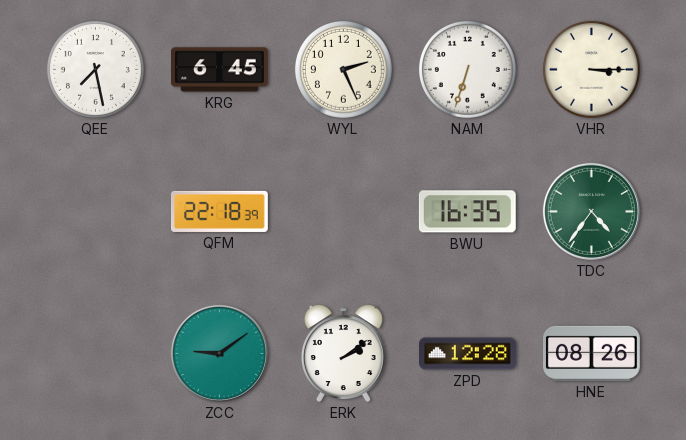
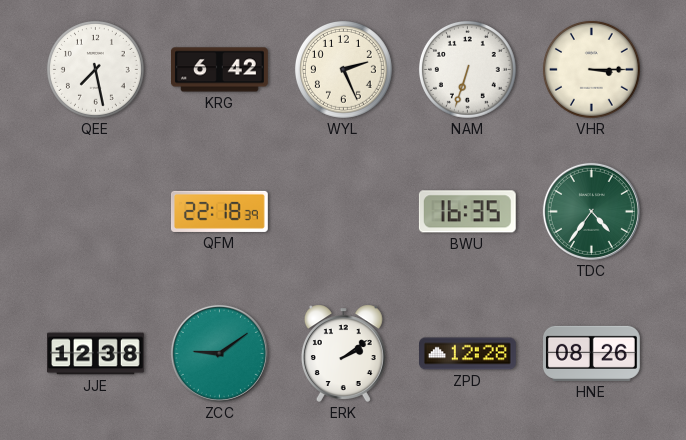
KRG: 6:45 -> 6:42 (220, 70)
JJE: none -> 12:38 (96, 354)
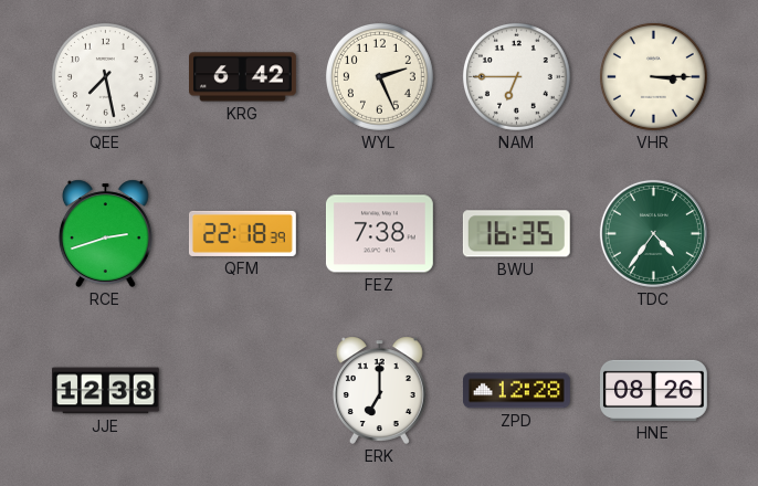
NAM: 6:33 -> 6:45 (516, 76)
RCE: none -> 2:42 (105, 233)
FEZ: none -> 7:38 (379, 234)
ZCC: 9:09 -> none (219, 353)
ERK: 2:09 -> 7:00 (379, 390)
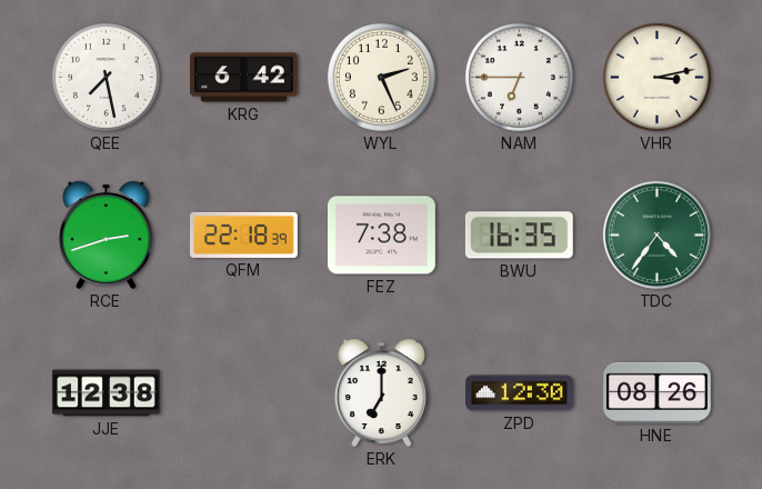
VHR: 3:15 -> 3:13 (656, 77)
ZPD: 12:28 -> 12:30 (520, 393)
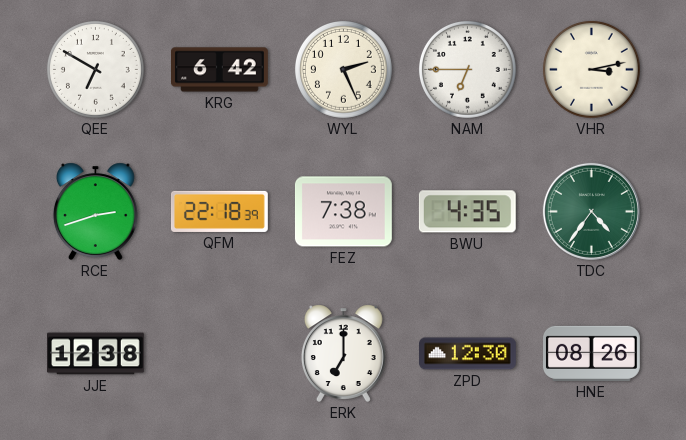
QEE: 7:28 -> 6:50 (95, 69)
BWU: 16:35 -> 4:35 (467, 212)
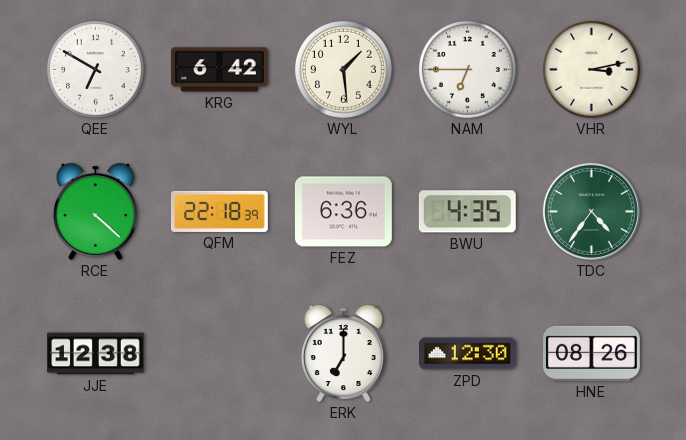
WYL: 2:26 -> 1:29 (343, 69)
RCE: 2:42 -> 4:22 (95, 211)
FEZ: 7:38 -> 6:36 (343, 212)
